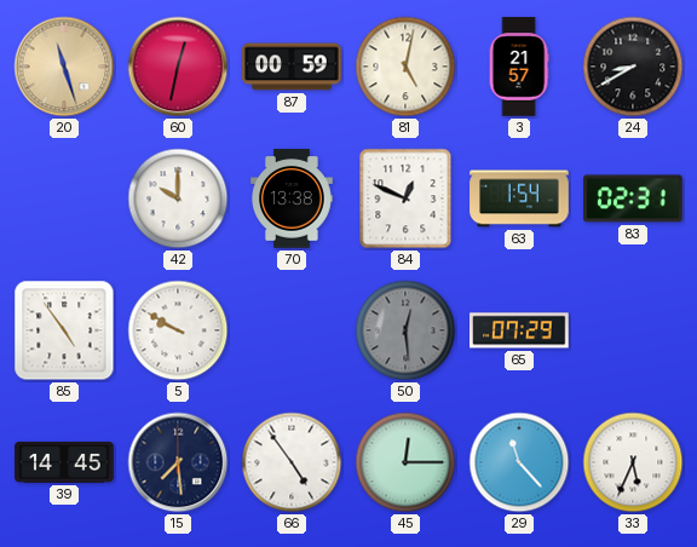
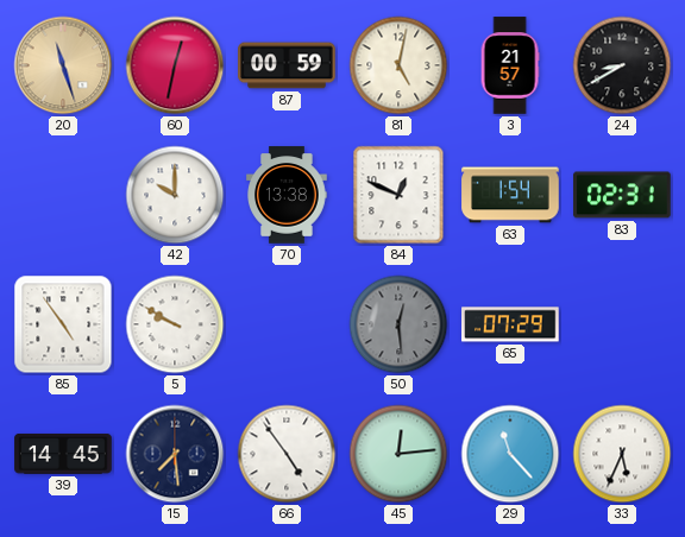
45: 12:15 -> 12:14 (398, 454)
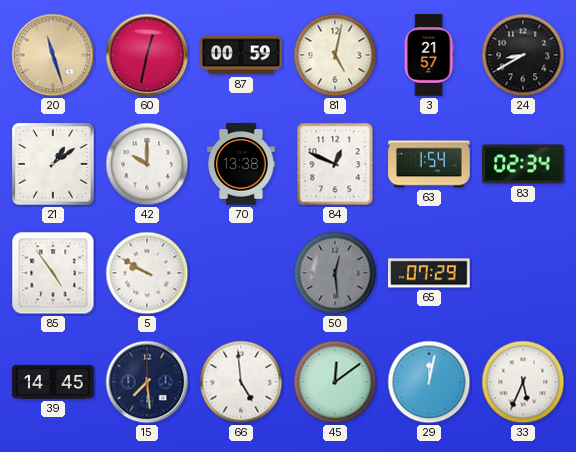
21: none -> 1:09 (53, 164)
83: 02:31 -> 02:34 (523, 164)
66: 4:54 -> 4:59 (241, 382)
45: 12:14 -> 12:09 (335, 382)
29: 11:23 -> 12:02 (429, 382)
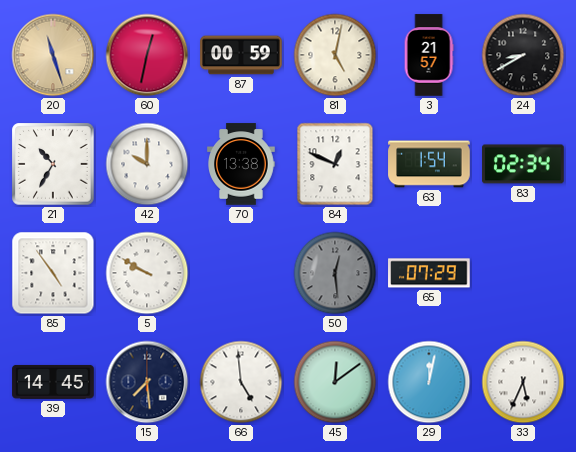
21: 1:09 -> 10:35 (53, 164)
